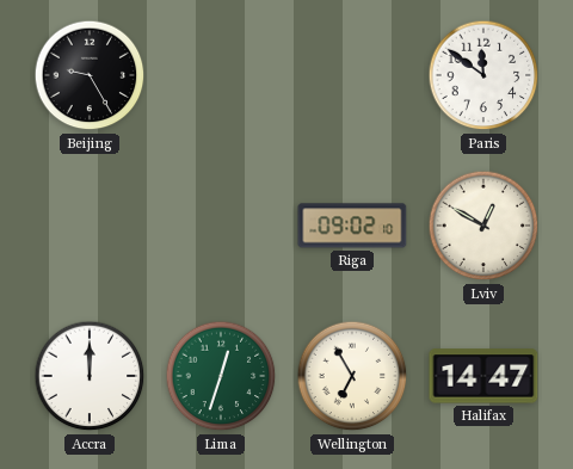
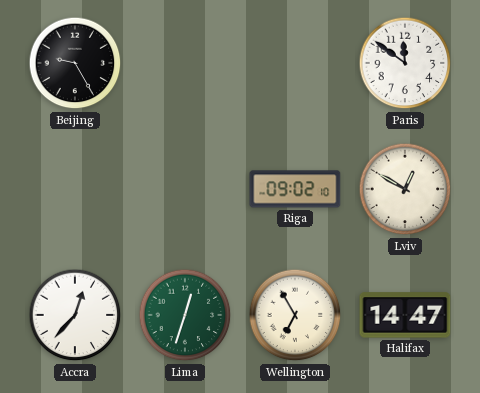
Accra: 12:00 -> 12:37 (75, 315)
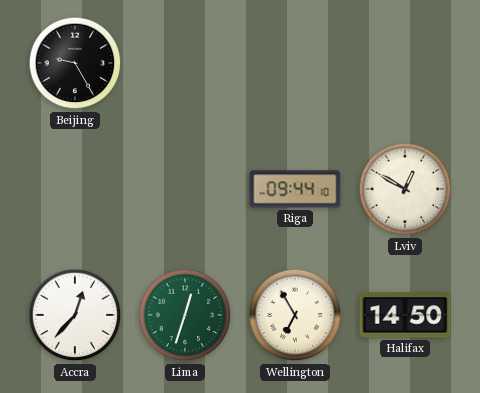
Paris: 11:51 -> none (405, 63)
Riga: 09:02 -> 09:44 (295, 189)
Halifax: 14:47 -> 14:50 (405, 315)
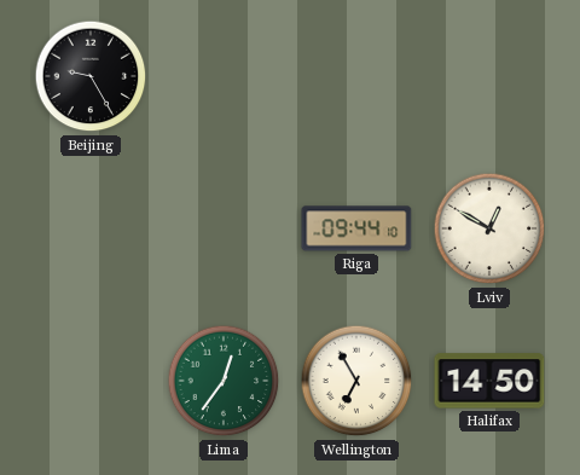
Accra: 12:37 -> none (75, 315)
Lima: 12:33 -> 12:36 (224, 381)
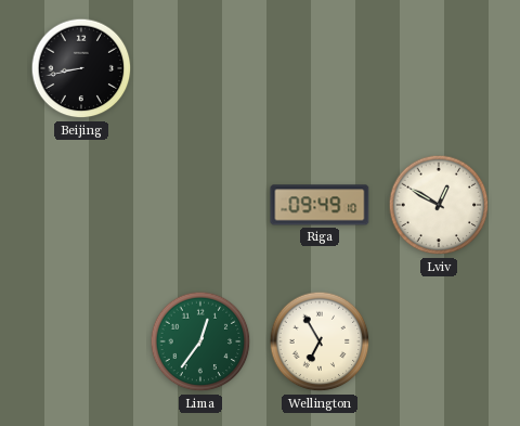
Beijing: 9:25 -> 8:43 (81, 68)
Riga: 09:44 -> 09:49 (320, 205)
Halifax: 14:50 -> none (489, 381)
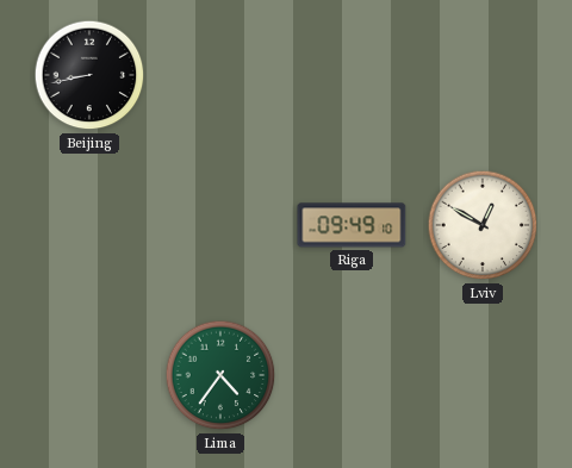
Lima: 12:36 -> 4:36 (220, 375)
Wellington: 6:55 -> none (320, 341)
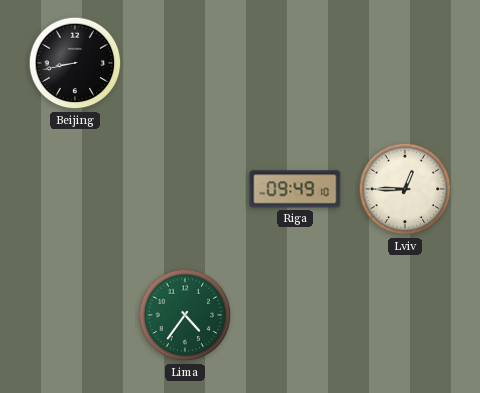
Lviv: 12:50 -> 12:45 (405, 189)
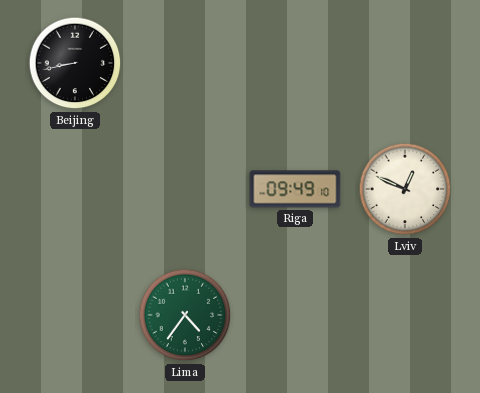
Lviv: 12:45 -> 12:49 (405, 189)
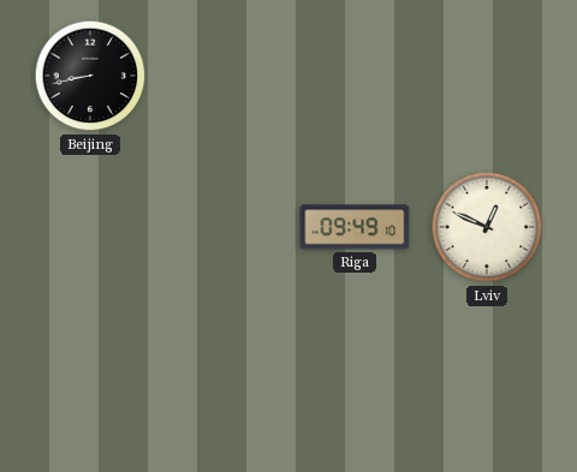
Lima: 4:36 -> none (185, 315)
